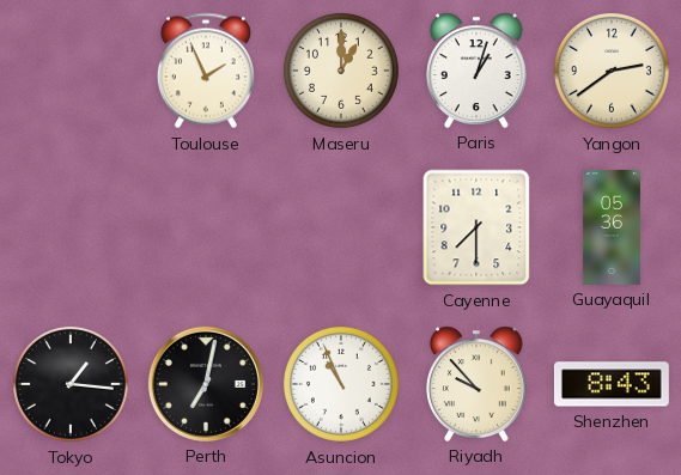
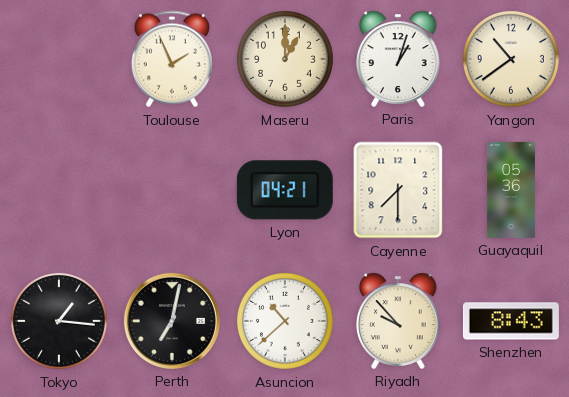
Yangon: 2:39 -> 10:39 (511, 59)
Lyon: none -> 04:21 (285, 190)
Asuncion: 10:56 -> 10:38 (285, 321)
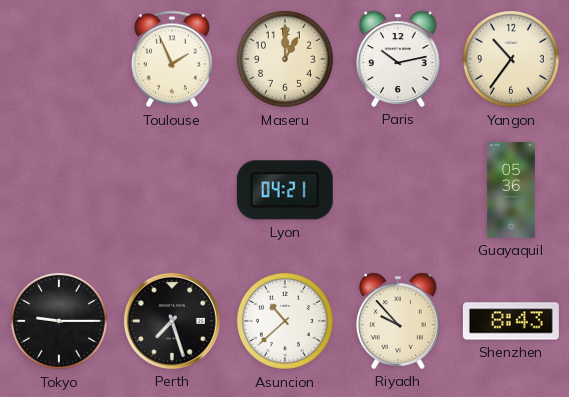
Paris: 1:03 -> 10:13 (398, 59)
Yangon: 10:39 -> 10:36 (511, 59)
Cayenne: 7:30 -> none (398, 190)
Tokyo: 1:16 -> 9:15 (59, 321)
Perth: 7:02 -> 7:27 (172, 321)
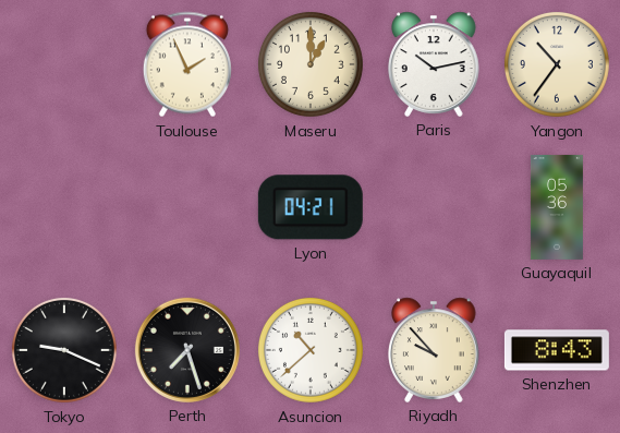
Tokyo: 9:15 -> 9:19 (64, 350)
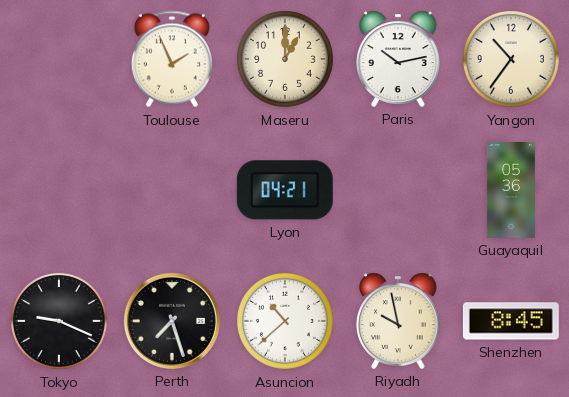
Riyadh: 9:53 -> 9:58 (398, 321)
Shenzhen: 8:43 -> 8:45 (511, 321)
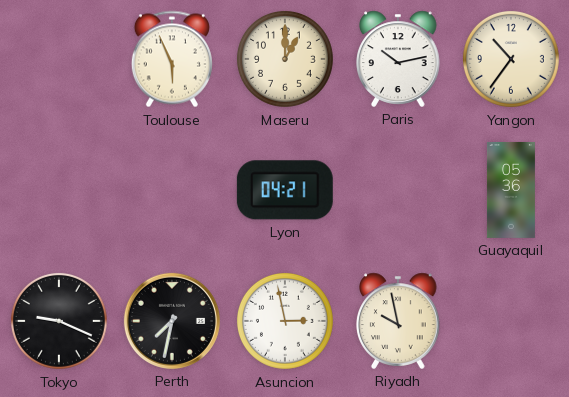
Toulouse: 1:56 -> 5:56 (172, 59)
Perth: 7:27 -> 7:32 (172, 321)
Asuncion: 10:38 -> 2:58 (285, 321)
Shenzhen: 8:45 -> none (511, 321)
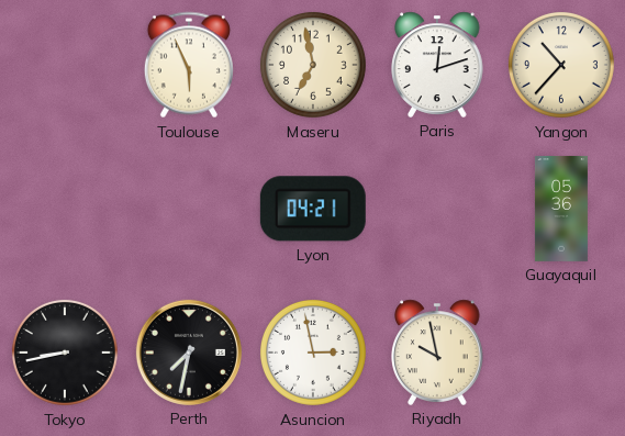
Maseru: 1:00 -> 6:58 (313, 65)
Paris: 10:13 -> 12:12 (437, 65)
Yangon: 10:36 -> 10:37 (561, 65)
Tokyo: 9:19 -> 8:43 (65, 353)
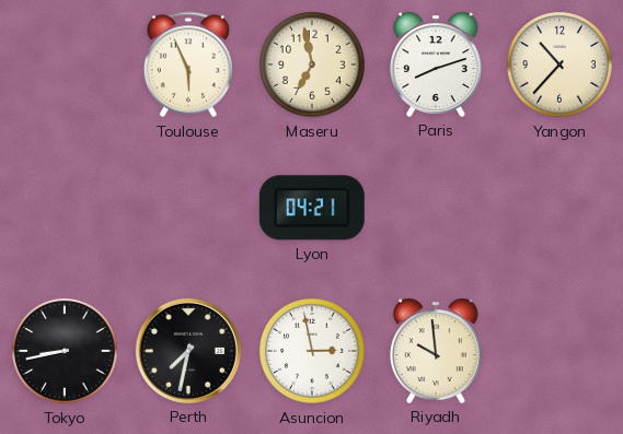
Paris: 12:12 -> 8:12 (436, 64)
Guayaquil: 05:36 -> none (561, 209)
Riyadh: 9:58 -> 9:59 (436, 351)
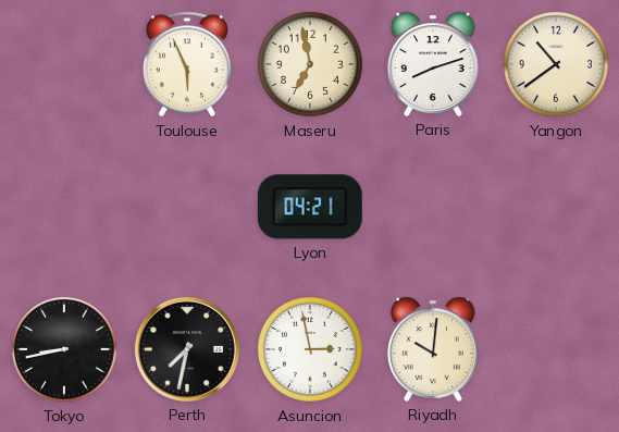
Yangon: 10:37 -> 10:39 (556, 64)
Riyadh: 9:59 -> 10:01 (433, 349)
